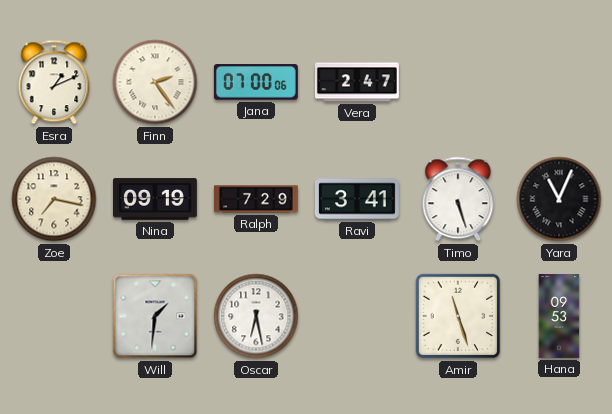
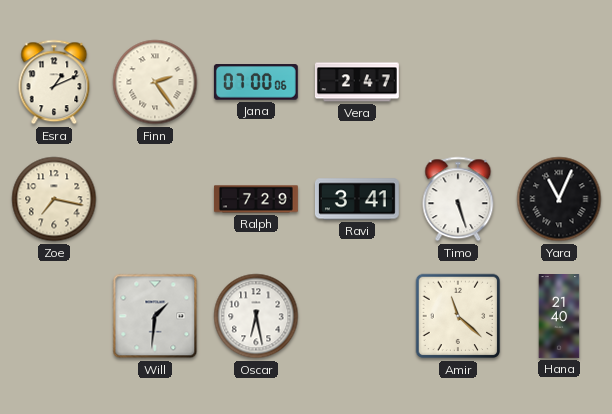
Nina: 09:19 -> none (156, 199)
Amir: 11:27 -> 11:22 (458, 316)
Hana: 09:53 -> 21:40 (559, 317)
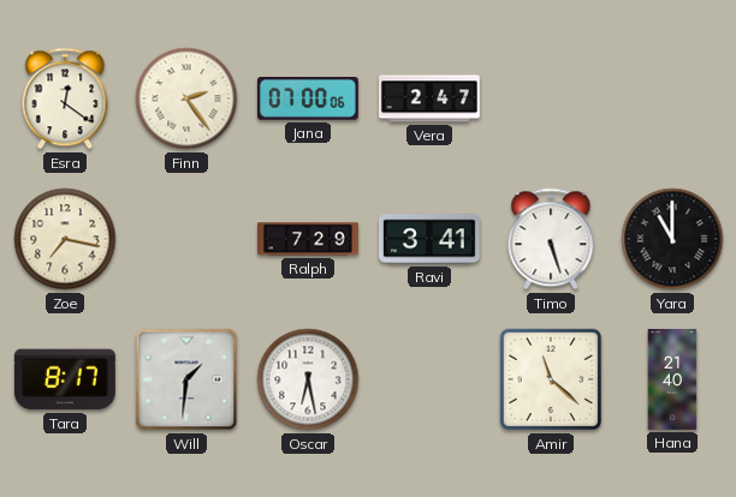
Esra: 1:11 -> 12:21 (65, 98)
Yara: 11:04 -> 11:00 (672, 239)
Tara: none -> 8:17 (65, 379)
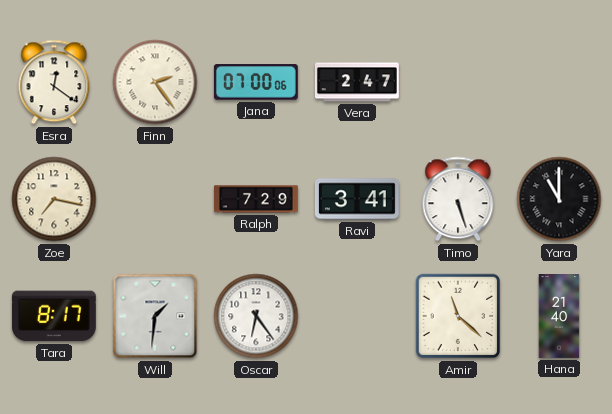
Oscar: 6:28 -> 6:24 (256, 316)
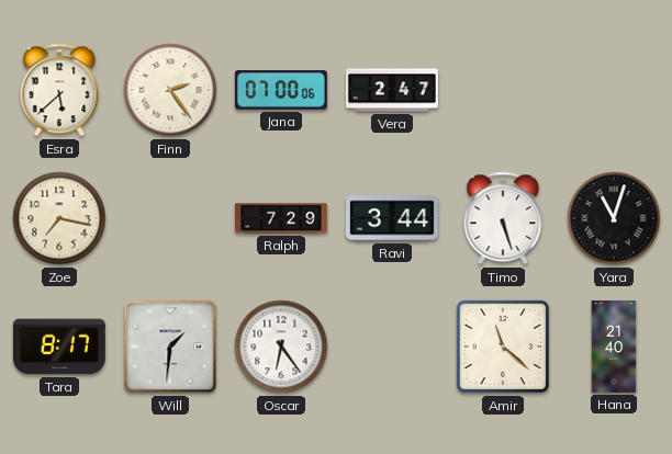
Esra: 12:21 -> 5:38 (59, 90)
Ravi: 3:41 -> 3:44 (392, 218)
Yara: 11:00 -> 11:03 (614, 218)
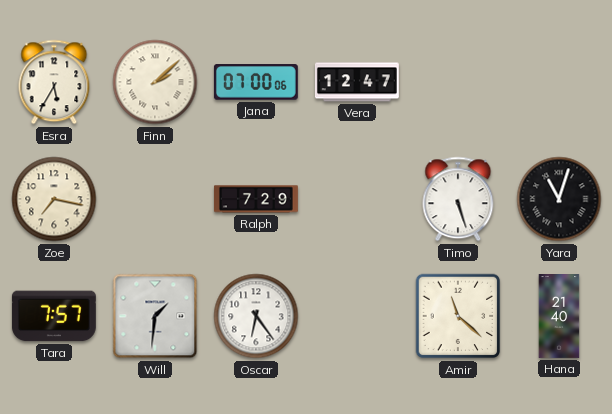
Esra: 5:38 -> 5:35 (54, 82)
Finn: 2:24 -> 2:08 (155, 82)
Vera: 2:47 -> 12:47 (357, 82)
Ravi: 3:44 -> none (392, 218)
Tara: 8:17 -> 7:57 (54, 316)
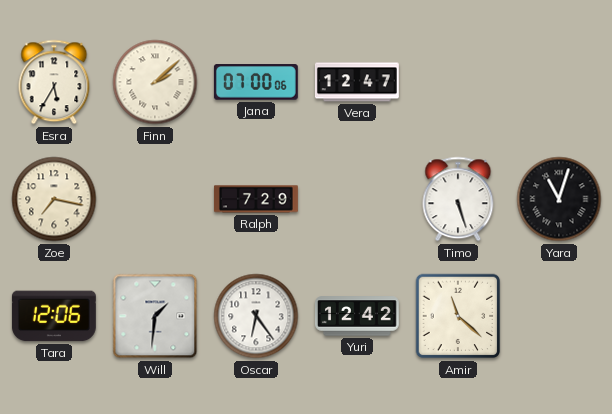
Tara: 7:57 -> 12:06 (54, 316)
Yuri: none -> 12:42 (357, 316)
Hana: 21:40 -> none (559, 317)
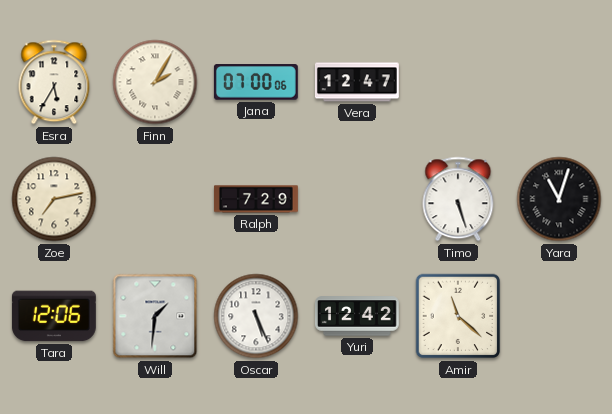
Finn: 2:08 -> 2:05 (155, 82)
Zoe: 7:17 -> 7:13 (54, 199)
Oscar: 6:24 -> 5:26 (256, 316)
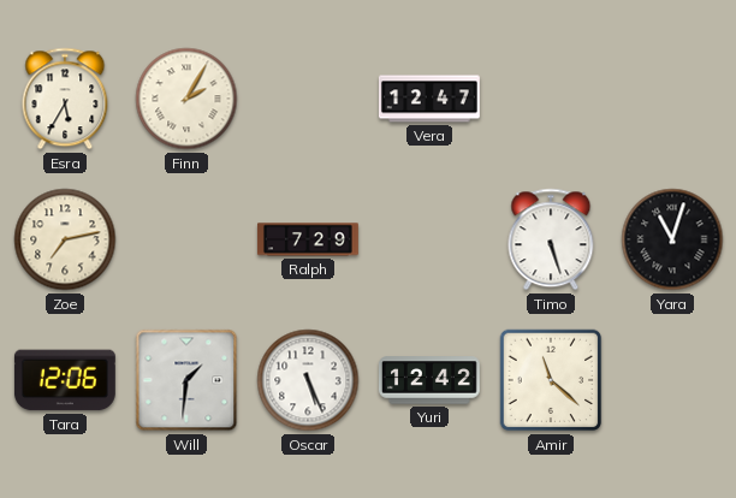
Jana: 07:00 -> none (256, 82)
